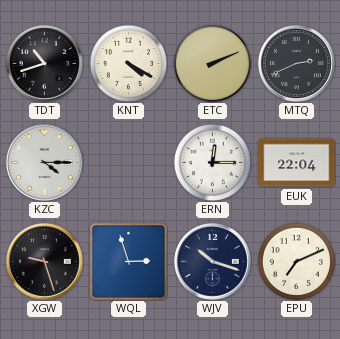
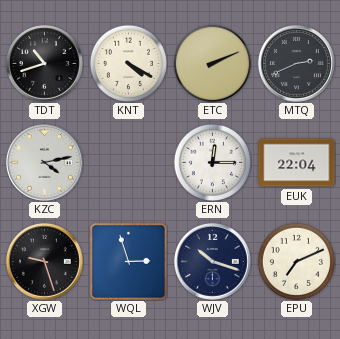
KZC: 4:15 -> 4:13 (45, 163)
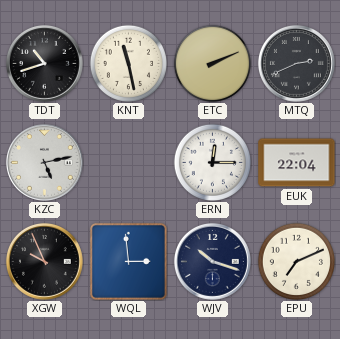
KNT: 4:20 -> 11:28 (128, 63)
KZC: 4:13 -> 5:13 (45, 163)
XGW: 9:27 -> 9:56 (45, 262)
WQL: 2:57 -> 2:59 (128, 261)
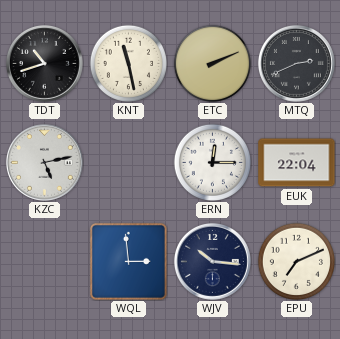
XGW: 9:56 -> none (45, 262)
WJV: 10:18 -> 10:16 (213, 262)
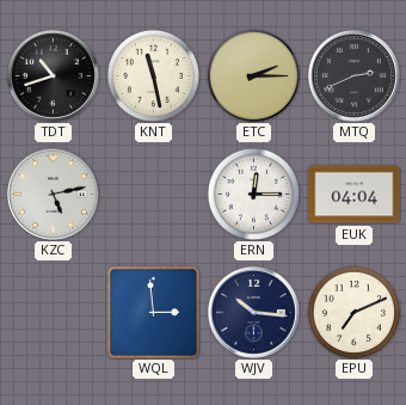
ETC: 2:11 -> 2:15 (253, 75)
EUK: 22:04 -> 04:04 (355, 195)
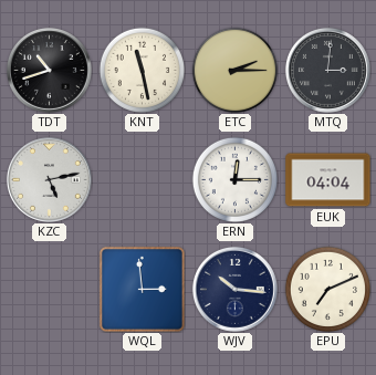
MTQ: 2:41 -> 3:01 (328, 71)
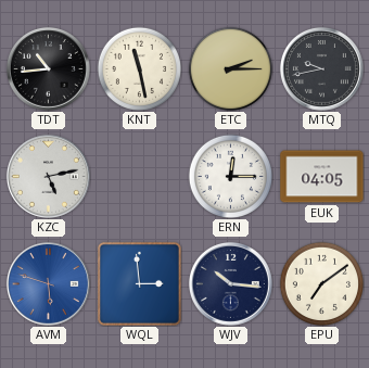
TDT: 10:42 -> 10:44 (49, 69)
MTQ: 3:01 -> 9:43 (322, 69)
EUK: 04:04 -> 04:05 (322, 177)
AVM: none -> 5:48 (49, 284)
EPU: 7:11 -> 7:09 (321, 283)
